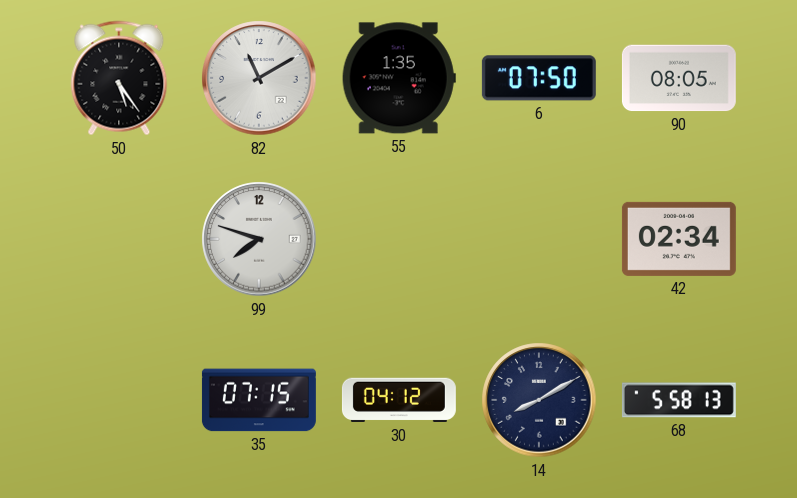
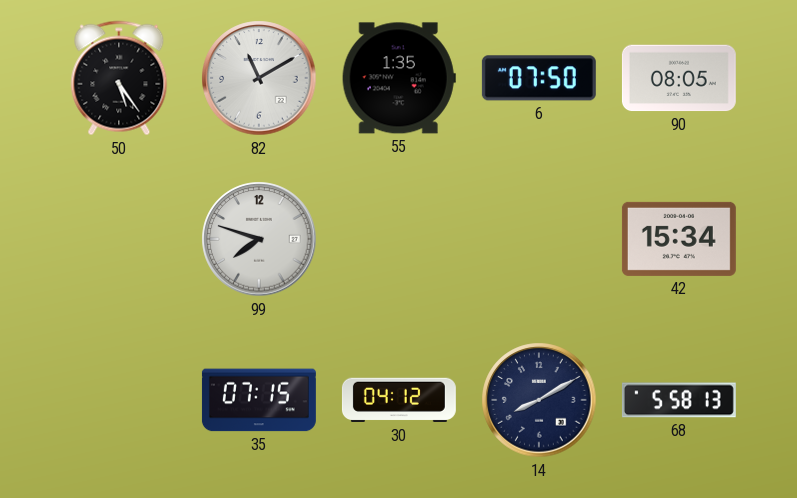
42: 02:34 -> 15:34 (679, 239)
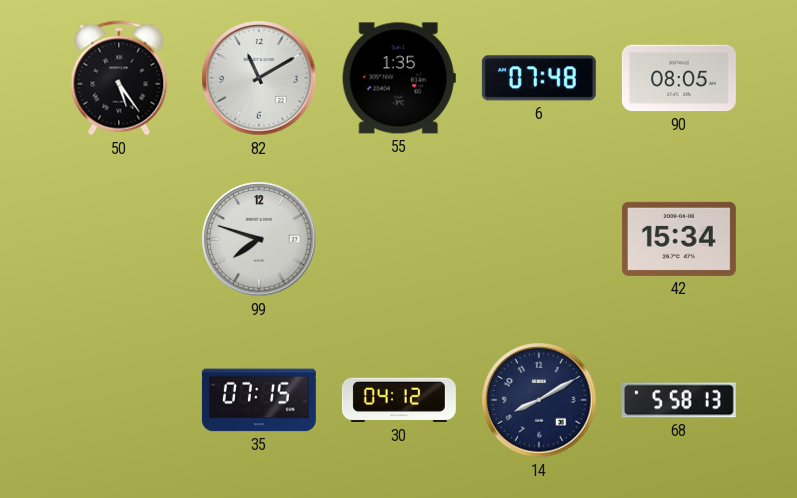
6: 07:50 -> 07:48 (539, 78)
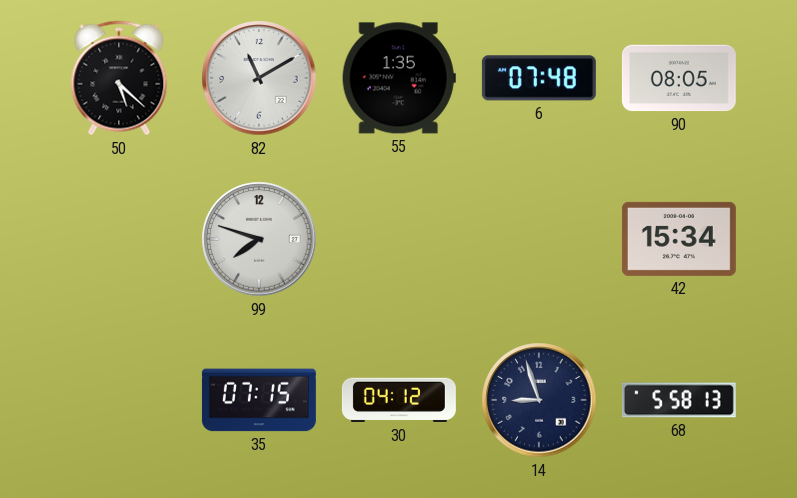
50: 5:24 -> 5:22 (119, 78)
14: 8:10 -> 8:57 (539, 400)
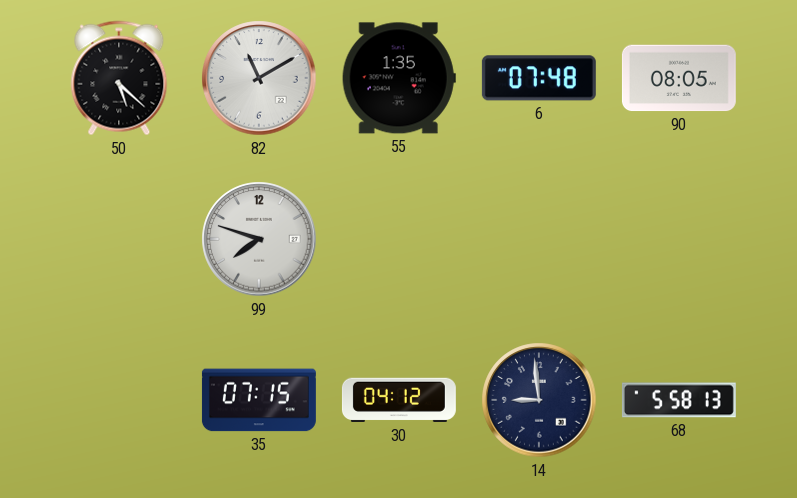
42: 15:34 -> none (679, 239)
14: 8:57 -> 8:59 (539, 400)
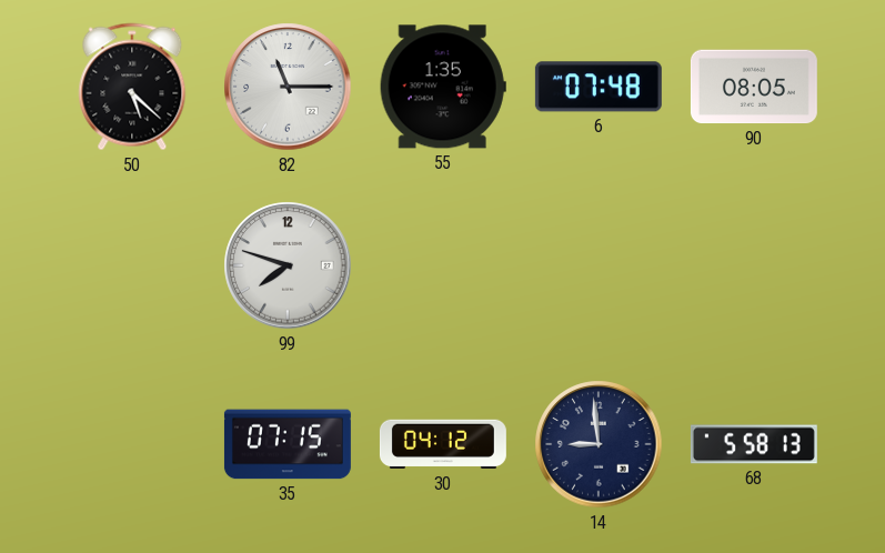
82: 11:10 -> 11:15 (288, 87)
